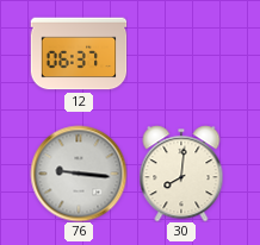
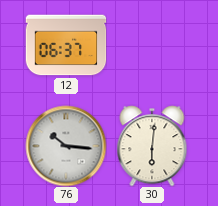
76: 9:16 -> 10:16 (66, 146)
30: 8:01 -> 6:01 (152, 146)
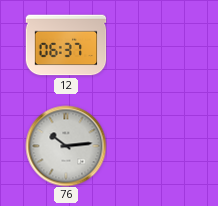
76: 10:16 -> 10:14 (66, 146)
30: 6:01 -> none (152, 146)
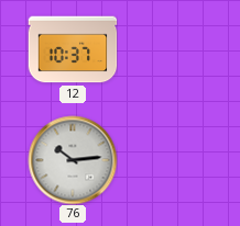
12: 06:37 -> 10:37 (73, 49)
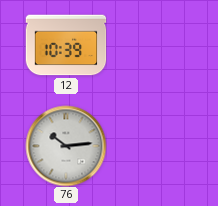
12: 10:37 -> 10:39 (66, 45)
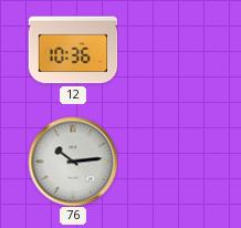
12: 10:39 -> 10:36 (73, 50)
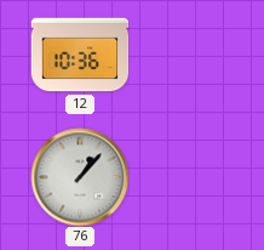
76: 10:14 -> 1:07 (80, 177)
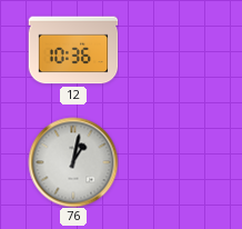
76: 1:07 -> 1:02 (73, 162)
